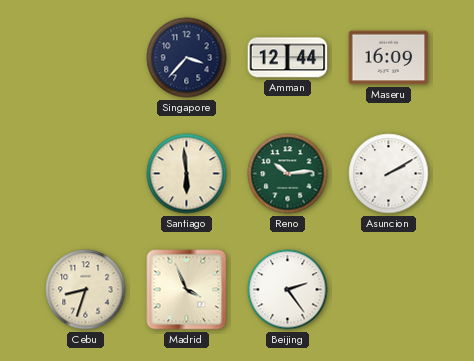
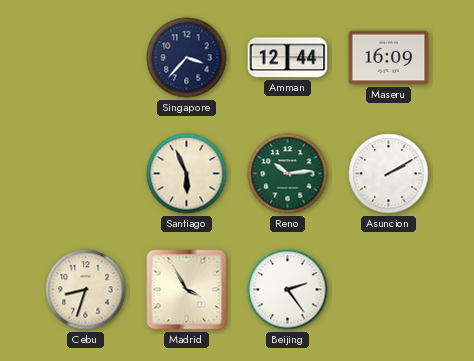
Santiago: 5:59 -> 5:56 (187, 174)
Madrid: 3:56 -> 3:55 (187, 290)
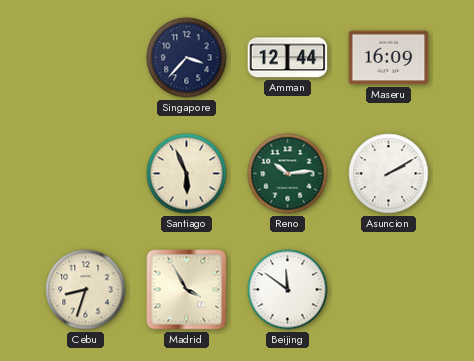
Beijing: 2:24 -> 11:51 (288, 290)
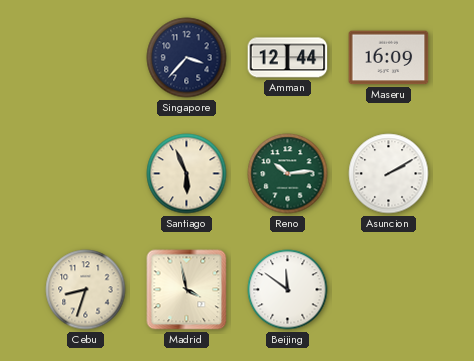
Madrid: 3:55 -> 3:58 (187, 290)
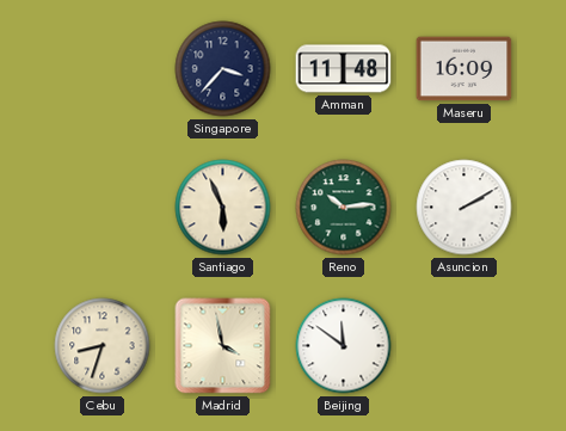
Amman: 12:44 -> 11:48 (344, 69)
